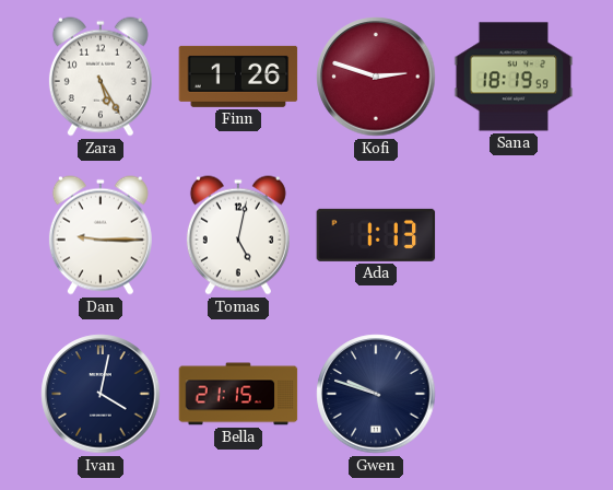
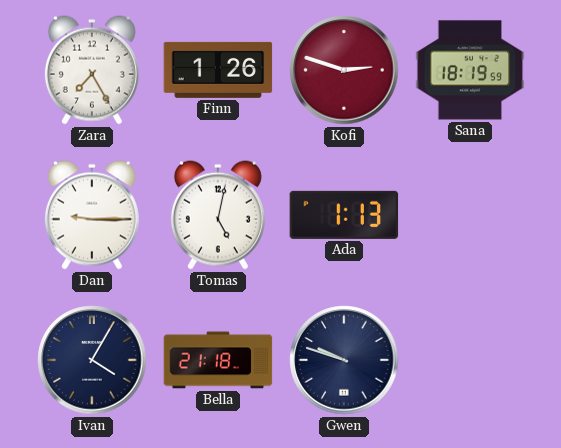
Zara: 5:25 -> 7:25 (92, 70)
Ivan: 4:02 -> 4:05 (92, 360)
Bella: 21:15 -> 21:18 (218, 360)
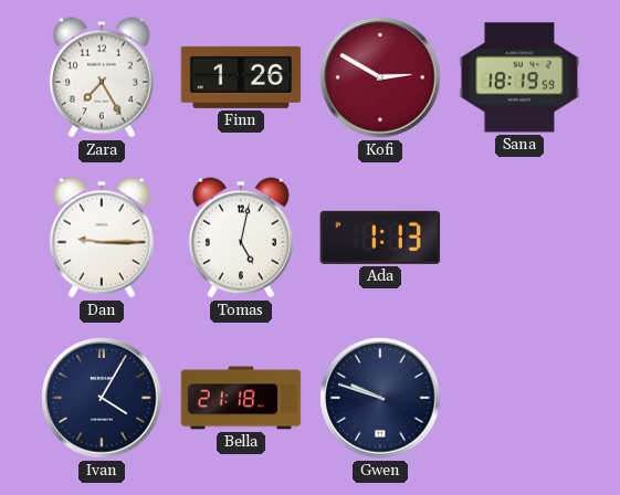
Kofi: 2:48 -> 2:50 (380, 77)
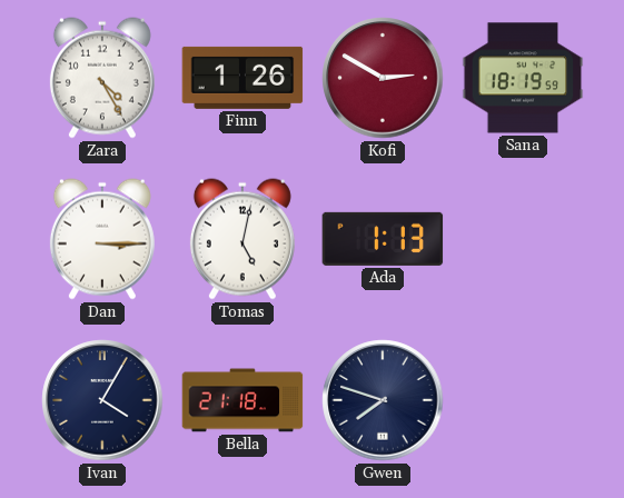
Zara: 7:25 -> 4:25 (102, 78)
Dan: 9:15 -> 3:15 (102, 239)
Gwen: 9:48 -> 7:48 (383, 400)
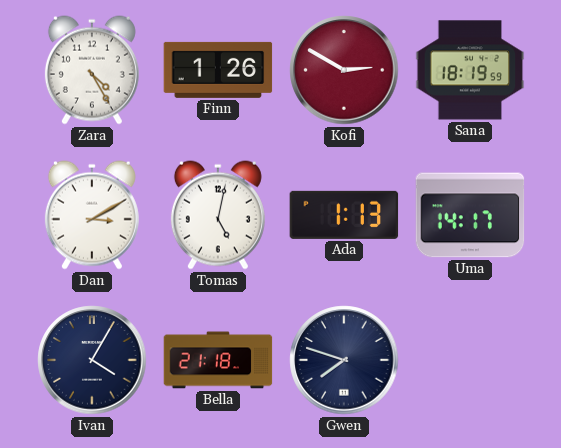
Dan: 3:15 -> 3:10 (92, 215)
Uma: none -> 14:17 (470, 215)
